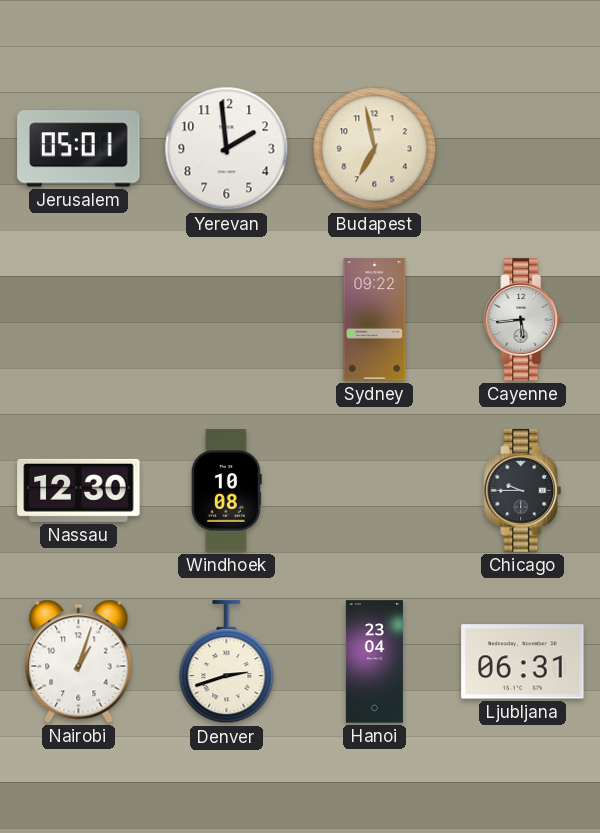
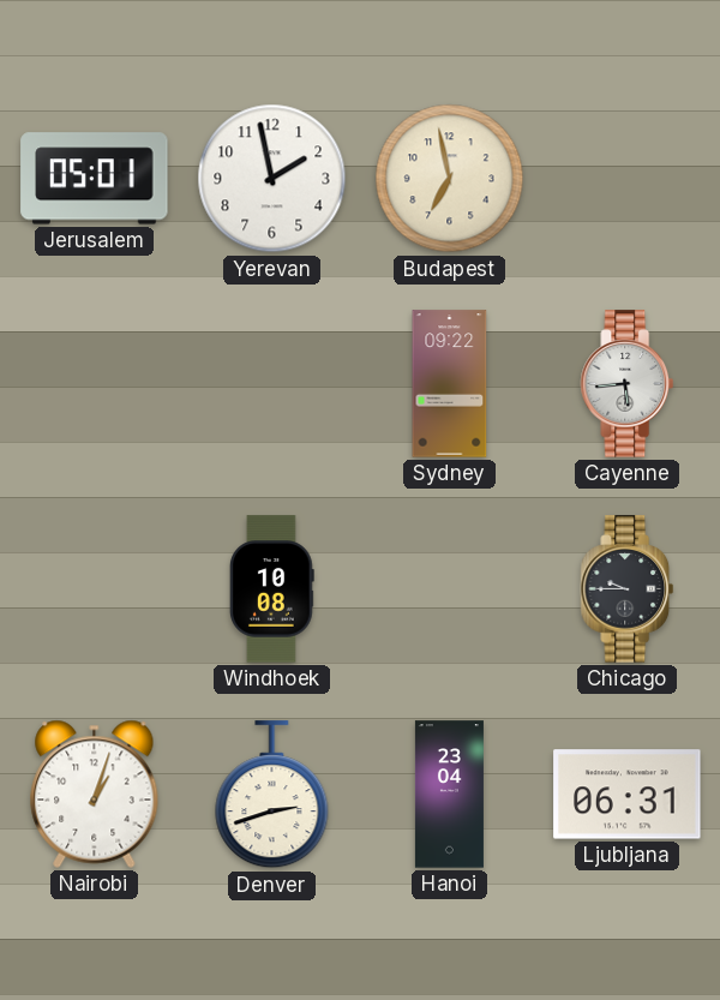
Yerevan: 1:59 -> 1:58 (272, 179)
Nassau: 12:30 -> none (79, 490)
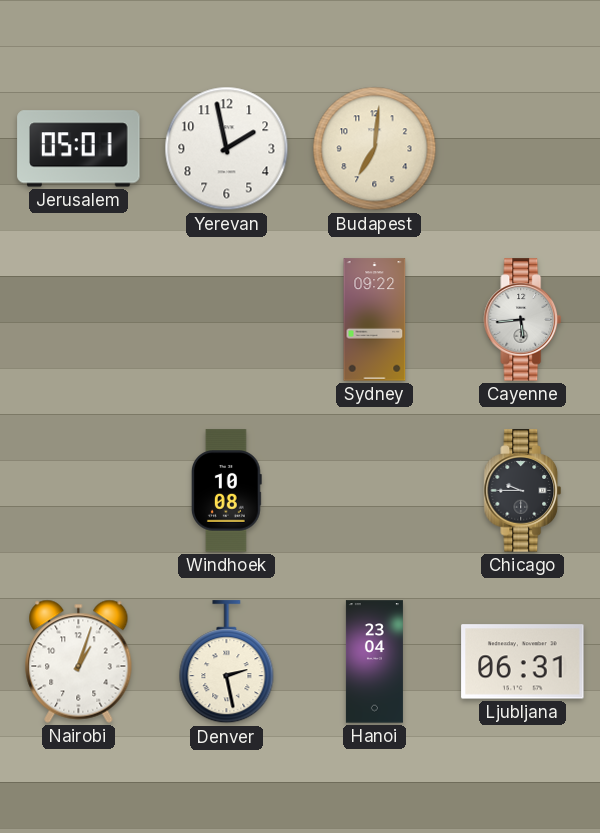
Budapest: 6:58 -> 7:01 (375, 149)
Denver: 2:42 -> 2:28 (227, 662)
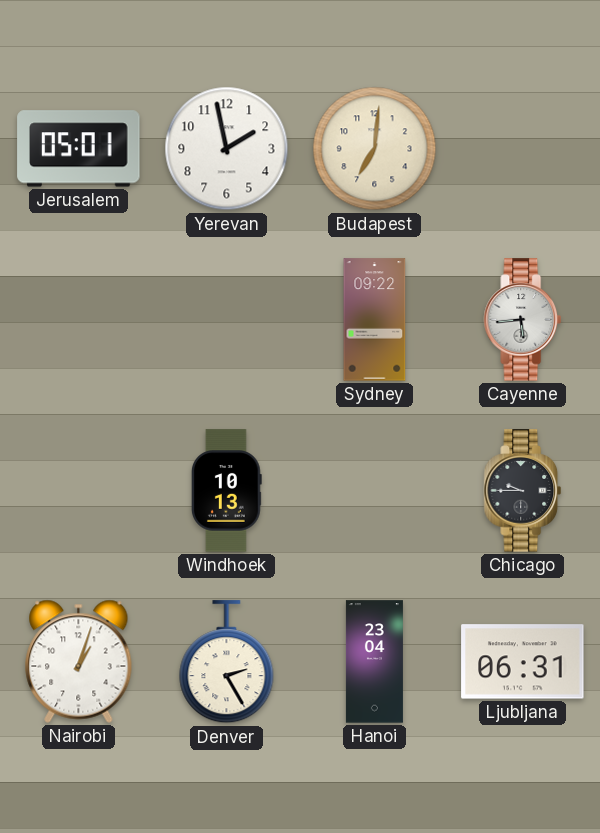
Windhoek: 10:08 -> 10:13 (226, 491)
Denver: 2:28 -> 2:25 (227, 662)
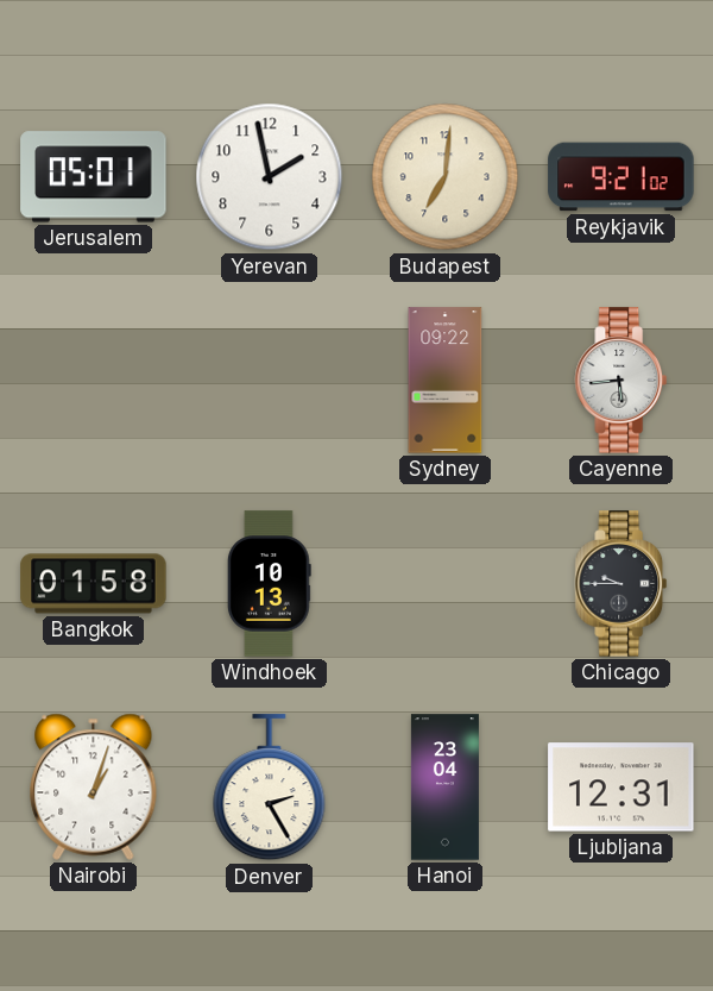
Reykjavik: none -> 9:21 (621, 177)
Bangkok: none -> 01:58 (94, 584)
Ljubljana: 06:31 -> 12:31 (621, 788)
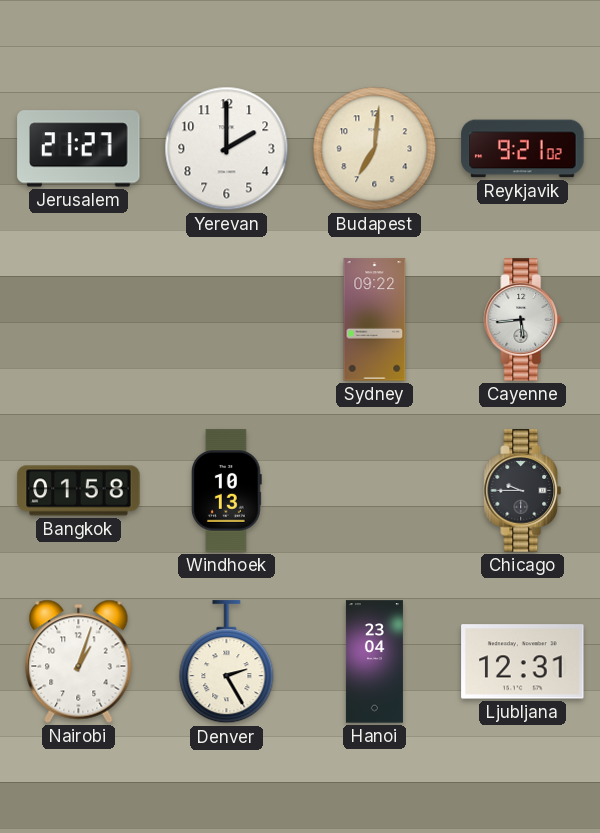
Jerusalem: 05:01 -> 21:27 (79, 149)
Yerevan: 1:58 -> 2:00 (227, 149)
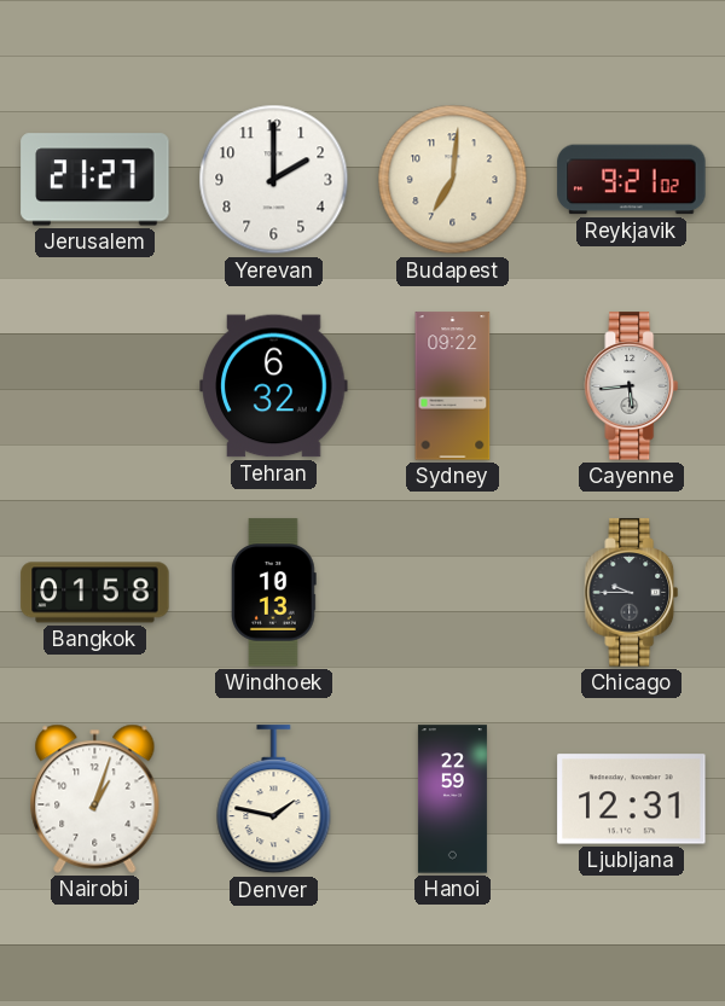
Tehran: none -> 6:32 (274, 386)
Denver: 2:25 -> 1:47 (274, 799)
Hanoi: 23:04 -> 22:59 (452, 799)
